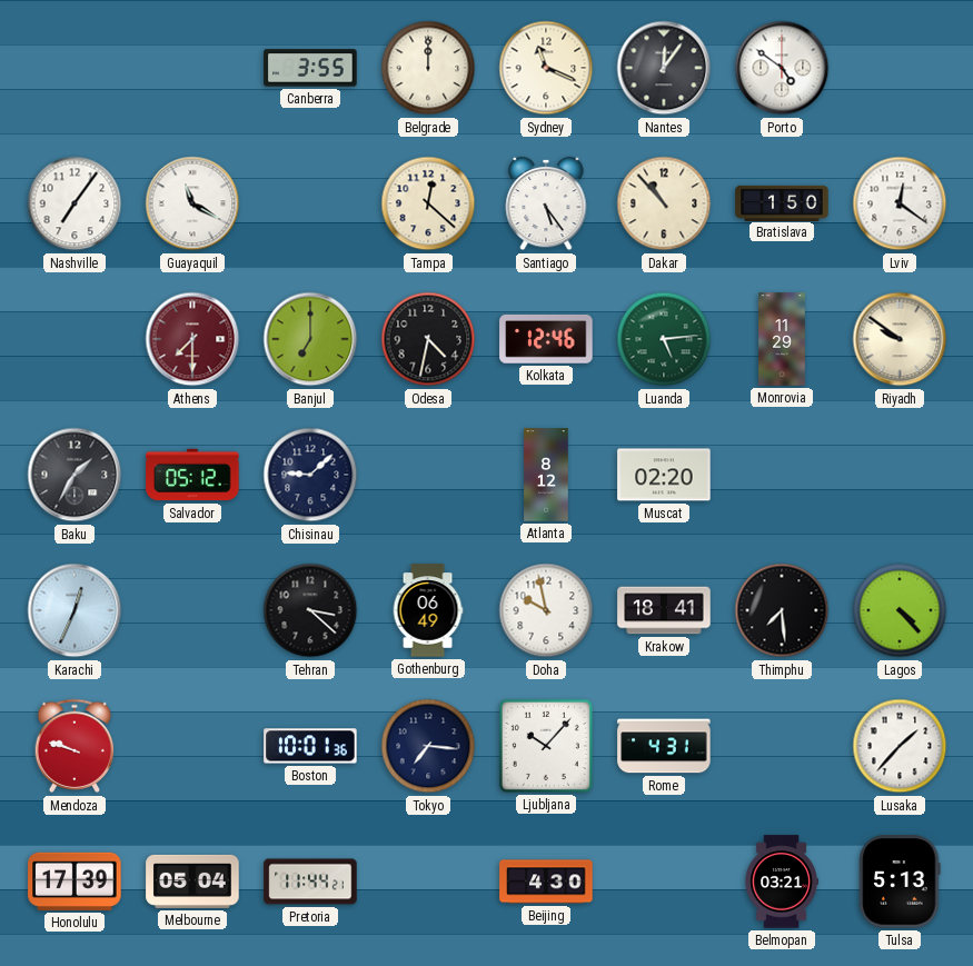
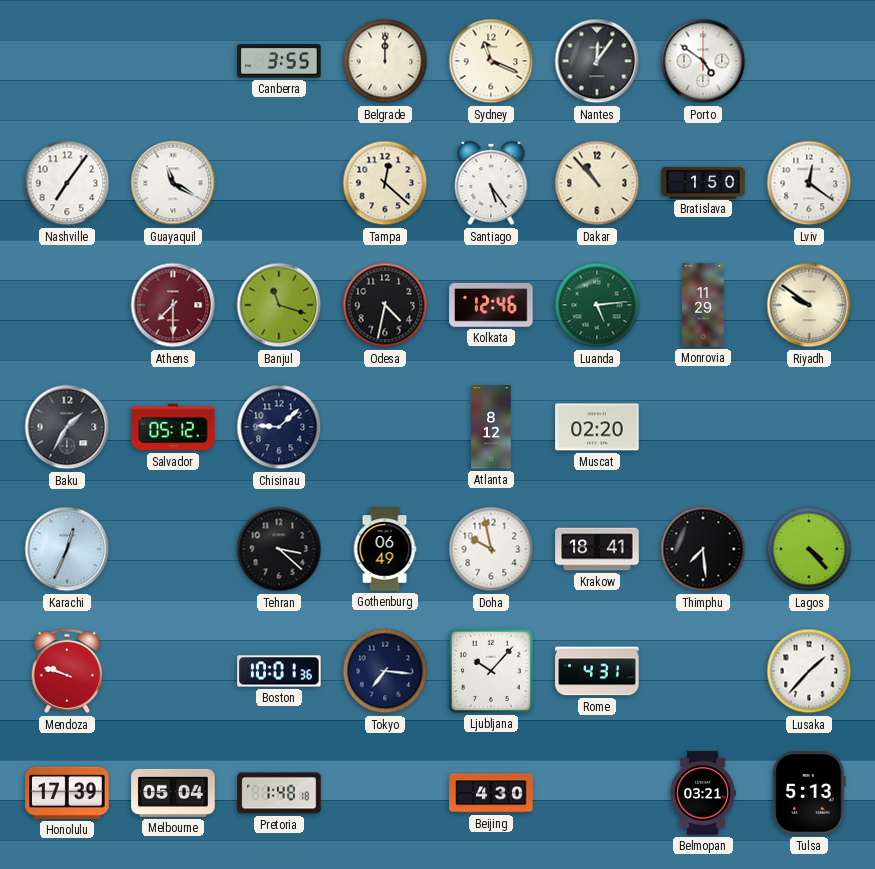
Banjul: 7:00 -> 11:18 (279, 305)
Pretoria: 11:44 -> 1:48 (279, 793)
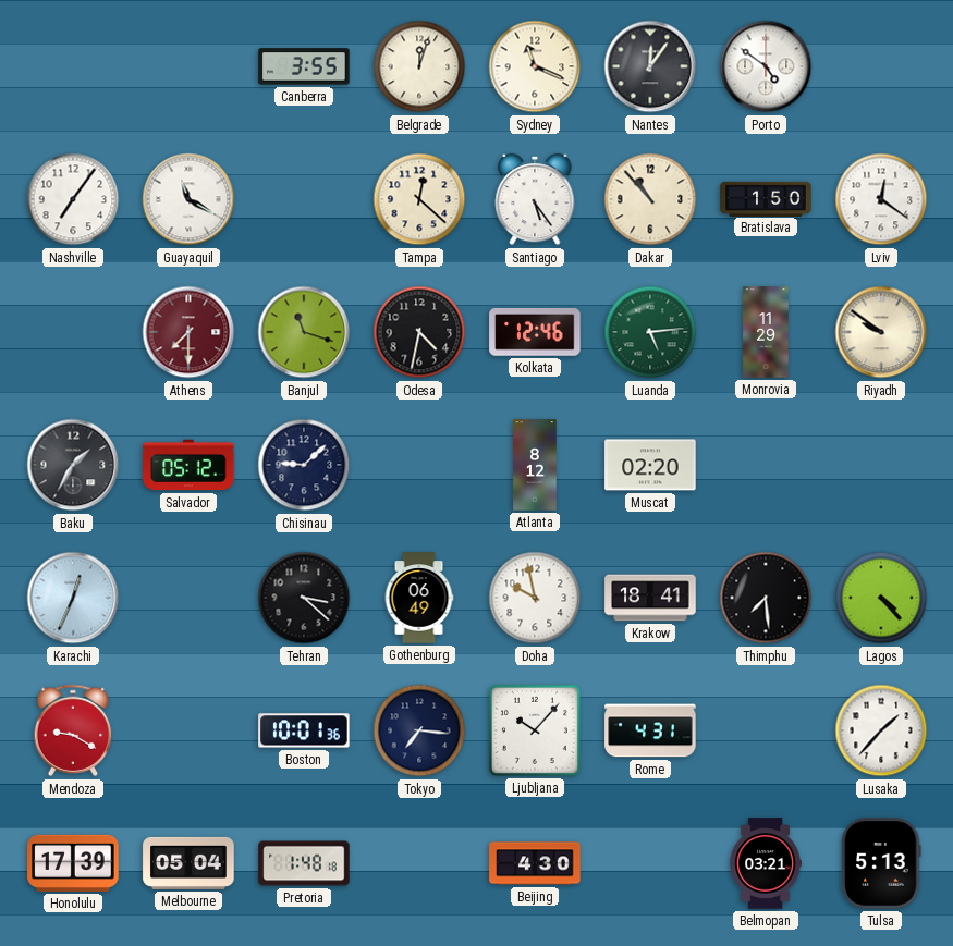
Belgrade: 12:00 -> 12:03 (419, 66)
Mendoza: 9:48 -> 9:20 (73, 730)
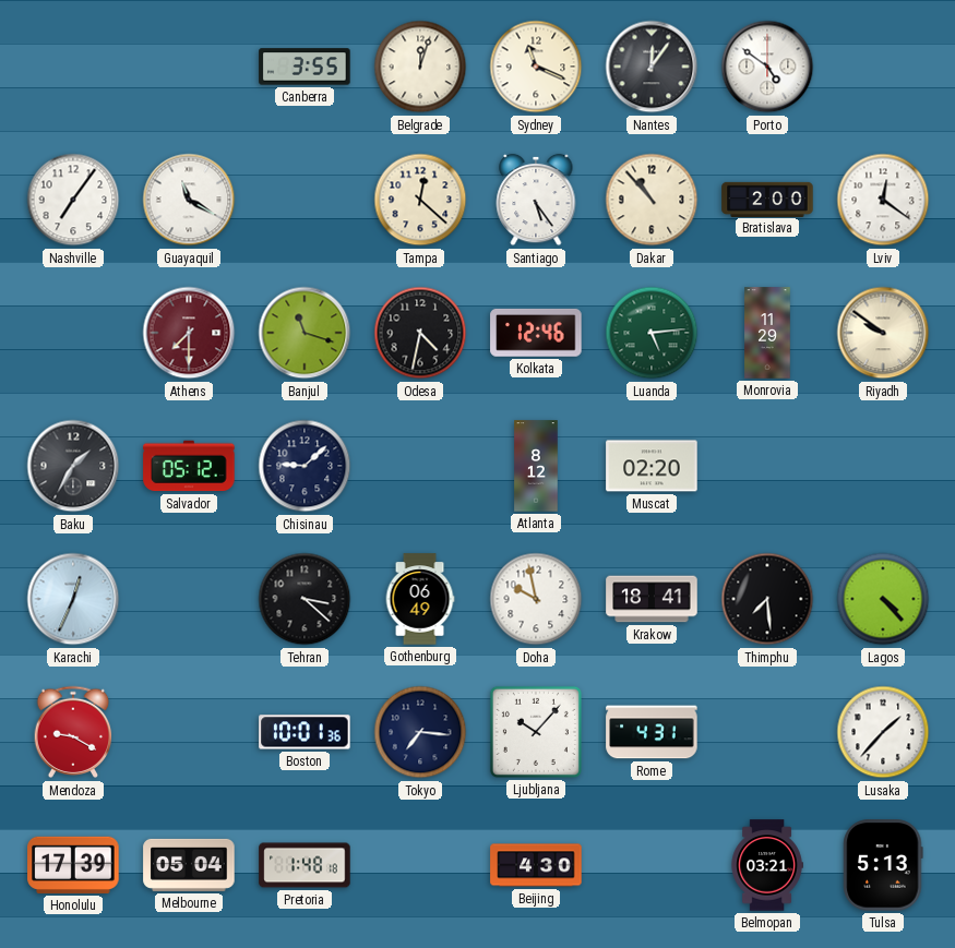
Bratislava: 1:50 -> 2:00 (767, 199)
